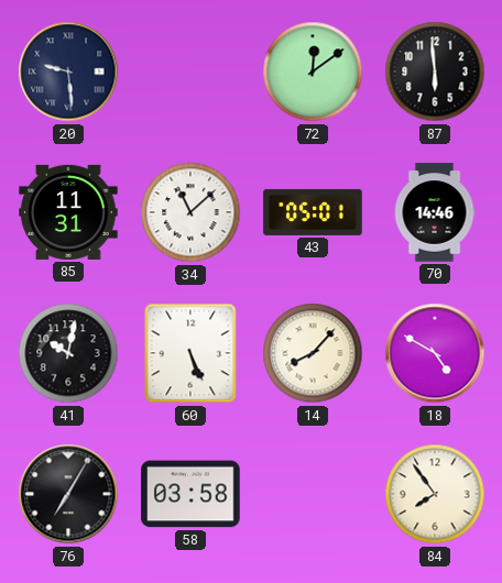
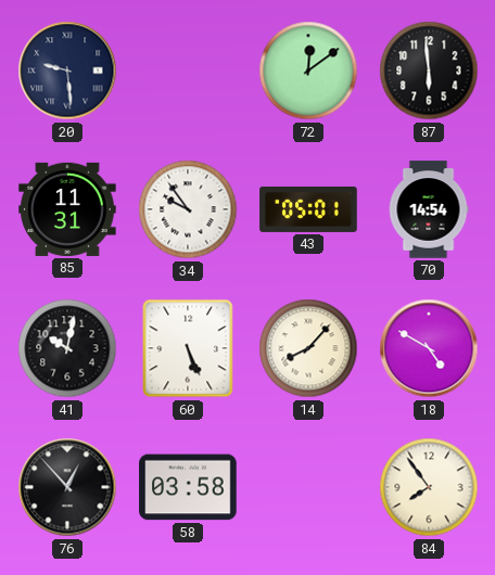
34: 11:08 -> 9:54 (188, 209)
70: 14:46 -> 14:54 (429, 209)
76: 7:05 -> 12:53 (67, 487)
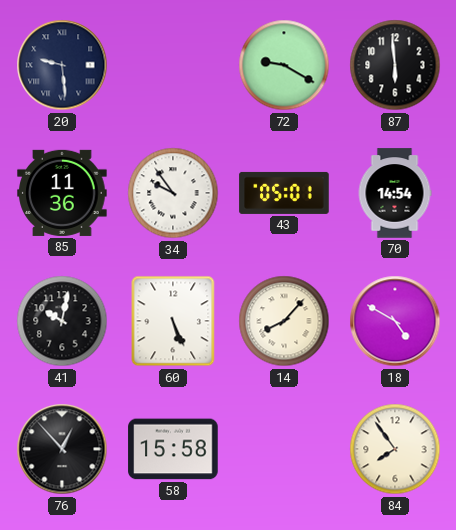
72: 12:09 -> 9:20 (284, 65)
85: 11:31 -> 11:36 (62, 193)
58: 03:58 -> 15:58 (173, 449)
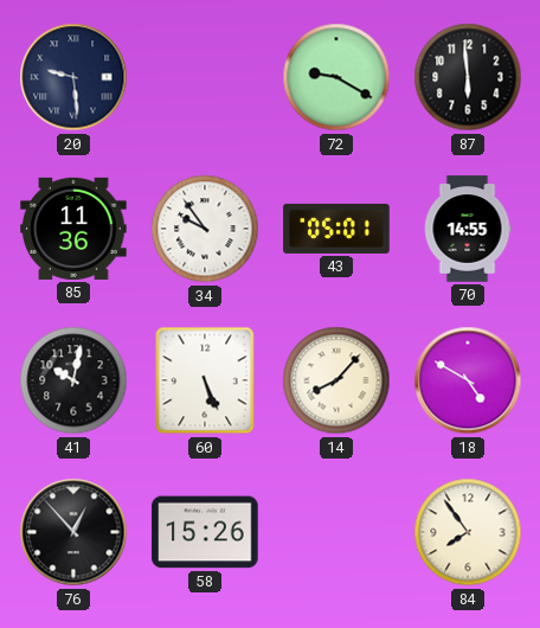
70: 14:54 -> 14:55 (468, 229)
58: 15:58 -> 15:26 (205, 532)
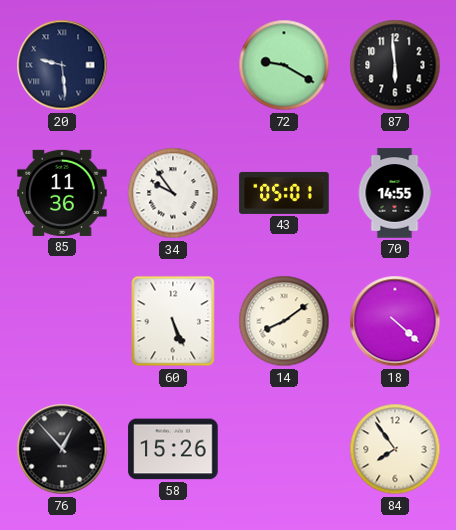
41: 10:02 -> none (73, 380)
14: 8:07 -> 8:09 (284, 321)
18: 4:50 -> 4:22 (395, 321)
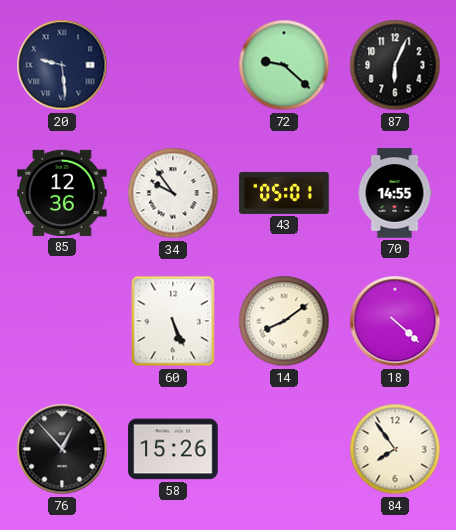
72: 9:20 -> 9:22 (284, 65)
87: 5:59 -> 6:04 (395, 65)
85: 11:36 -> 12:36 (62, 193)
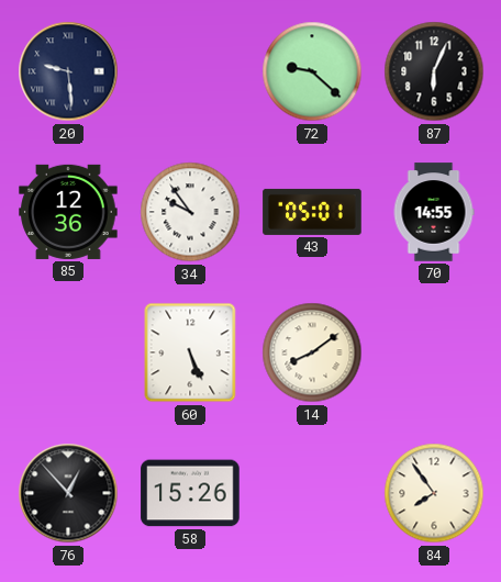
18: 4:22 -> none (395, 321)
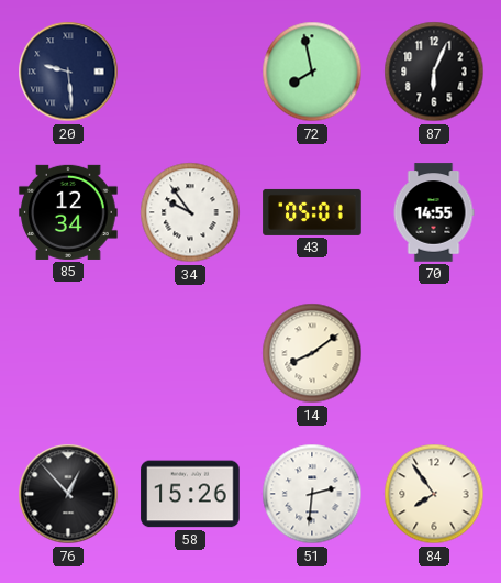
72: 9:22 -> 7:58 (312, 71)
85: 12:36 -> 12:34 (68, 212)
60: 5:26 -> none (190, 352)
51: none -> 2:31 (312, 494)
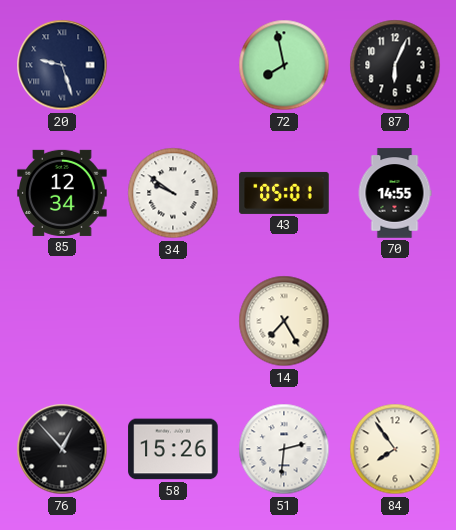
20: 9:29 -> 9:27 (62, 65)
34: 9:54 -> 9:51 (173, 193)
14: 8:09 -> 7:25 (284, 321)
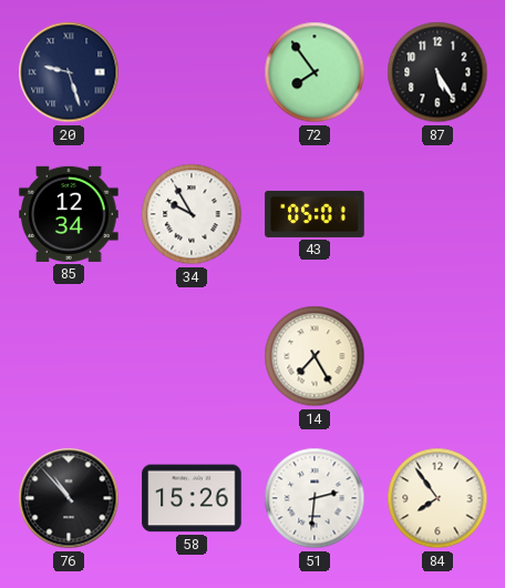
72: 7:58 -> 7:54 (315, 72)
87: 6:04 -> 5:25 (437, 72)
34: 9:51 -> 9:55 (192, 214)
70: 14:55 -> none (395, 193)
76: 12:53 -> 10:53 (69, 498)
